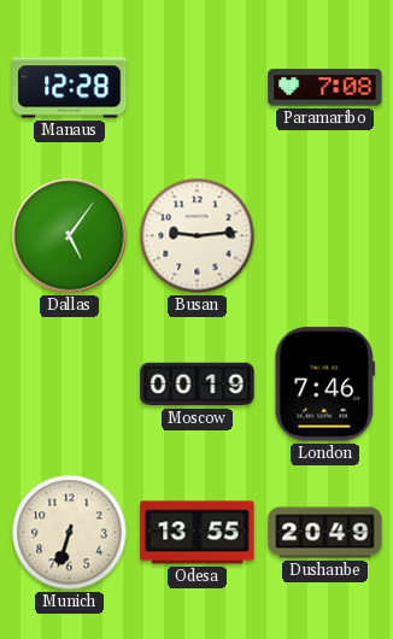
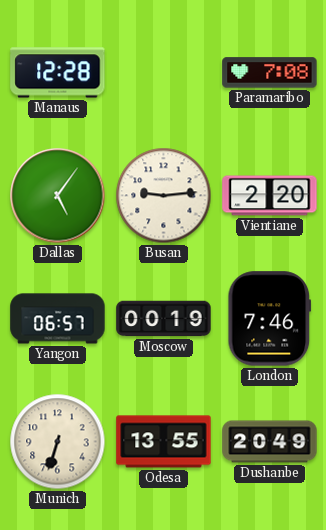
Vientiane: none -> 2:20 (270, 196)
Yangon: none -> 06:57 (58, 319)
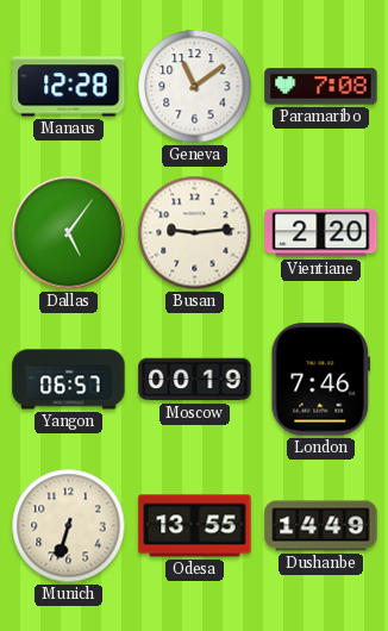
Geneva: none -> 11:09 (195, 87)
Dushanbe: 20:49 -> 14:49 (321, 526)
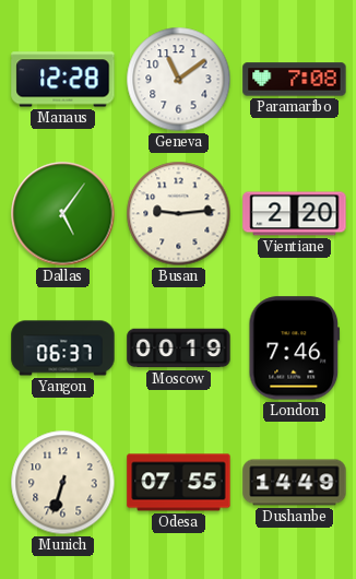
Yangon: 06:57 -> 06:37 (63, 348)
Odesa: 13:55 -> 07:55 (179, 483)
